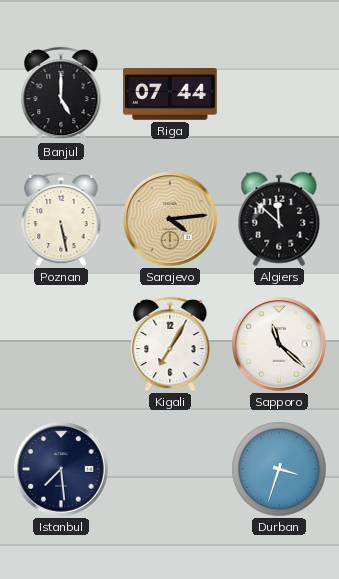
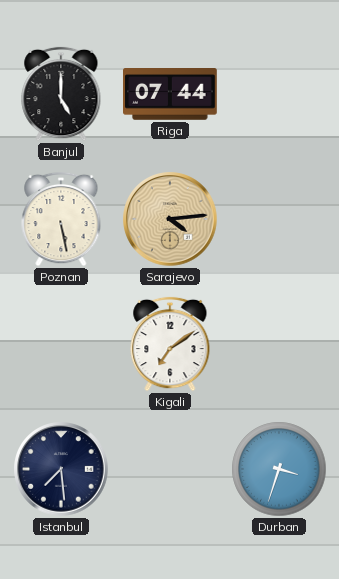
Algiers: 11:52 -> none (279, 219)
Kigali: 7:05 -> 7:09 (170, 344)
Sapporo: 11:22 -> none (279, 344)
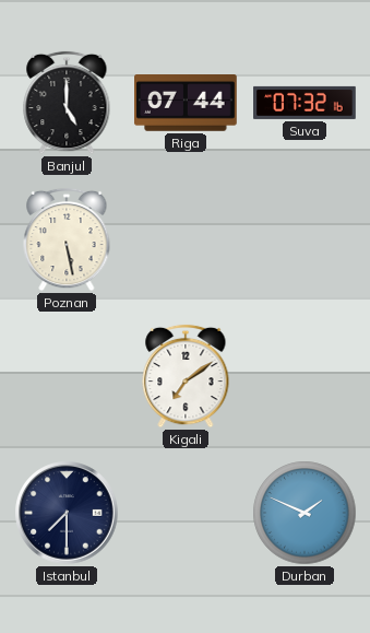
Suva: none -> 07:32 (305, 103)
Sarajevo: 4:14 -> none (170, 219)
Istanbul: 7:29 -> 7:30 (67, 513)
Durban: 3:33 -> 1:49 (305, 513)
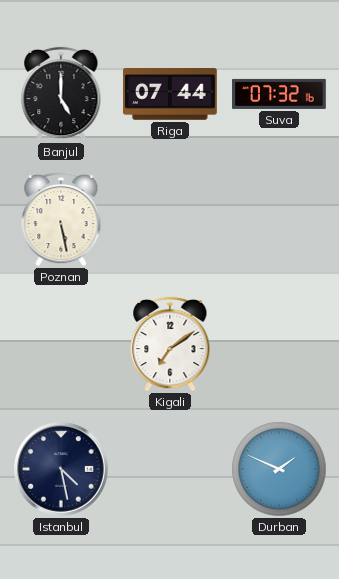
Istanbul: 7:30 -> 4:28 (61, 469)
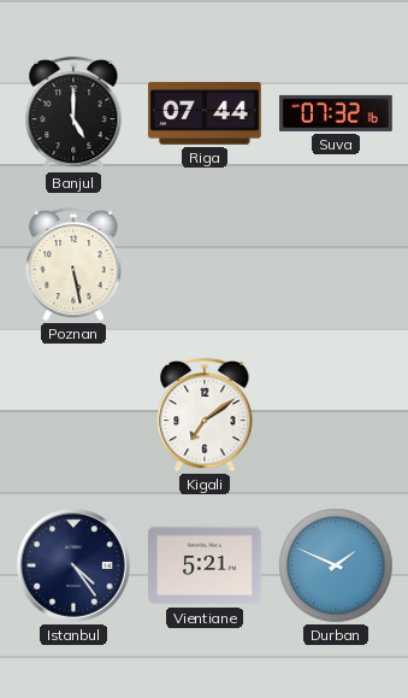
Istanbul: 4:28 -> 4:24 (73, 565)
Vientiane: none -> 5:21 (205, 565)
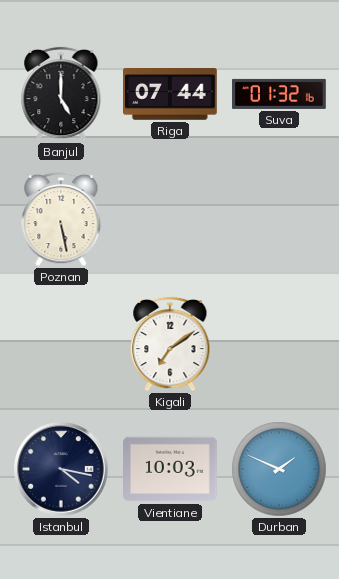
Suva: 07:32 -> 01:32 (279, 94)
Istanbul: 4:24 -> 4:17 (61, 469)
Vientiane: 5:21 -> 10:03 (170, 469)
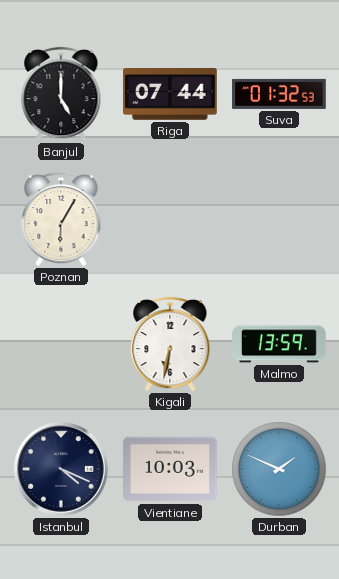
Suva: 01:32:16 -> 01:32:53 (279, 94)
Poznan: 5:28 -> 6:05 (61, 219)
Kigali: 7:09 -> 6:32 (170, 344)
Malmo: none -> 13:59 (279, 344)
Istanbul: 4:17 -> 4:19 (61, 469)
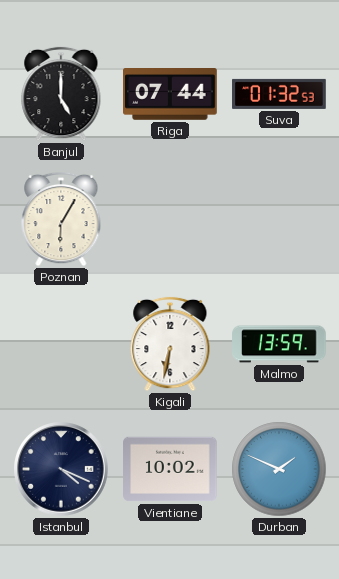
Vientiane: 10:03 -> 10:02 (170, 469)
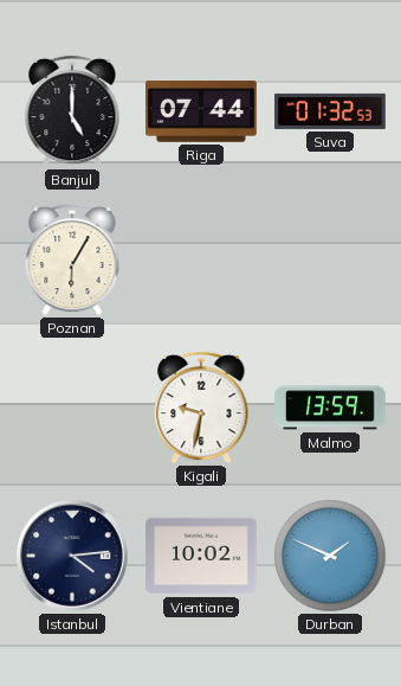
Kigali: 6:32 -> 9:32 (201, 408)
Istanbul: 4:19 -> 4:14 (72, 556)
